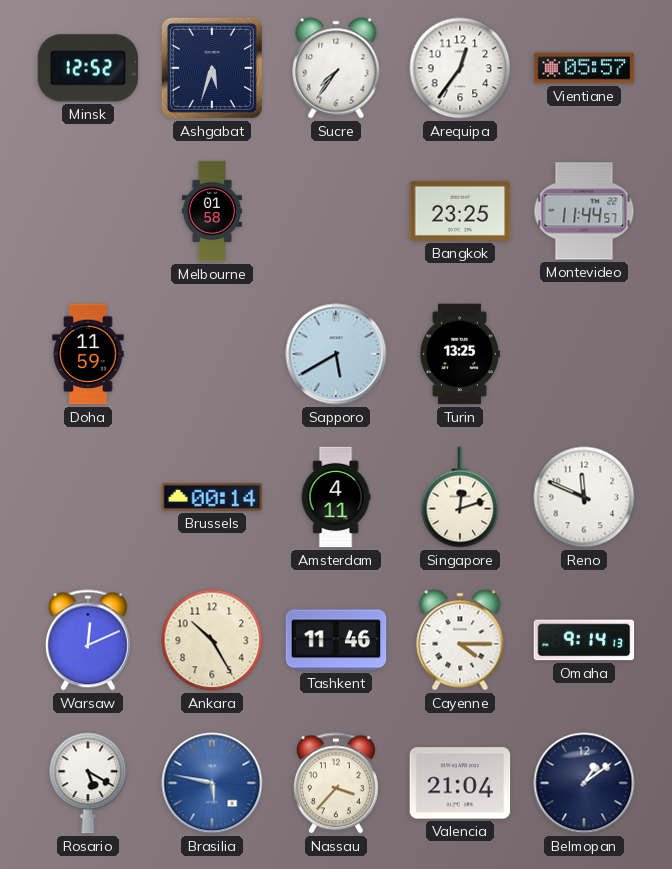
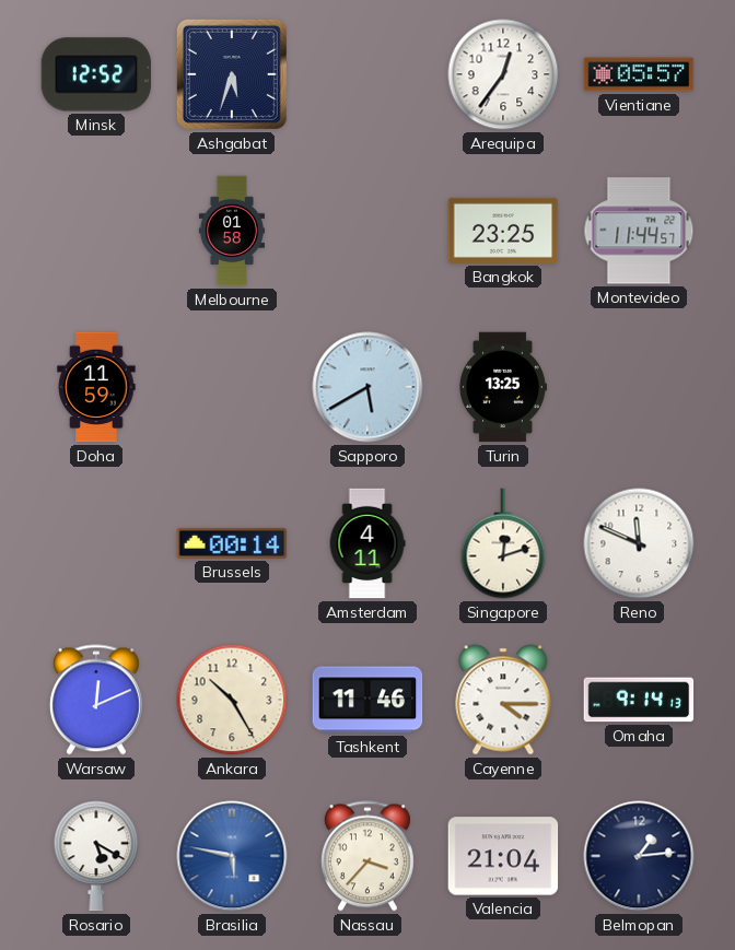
Sucre: 7:36 -> none (336, 68)
Belmopan: 1:09 -> 1:14 (639, 856)
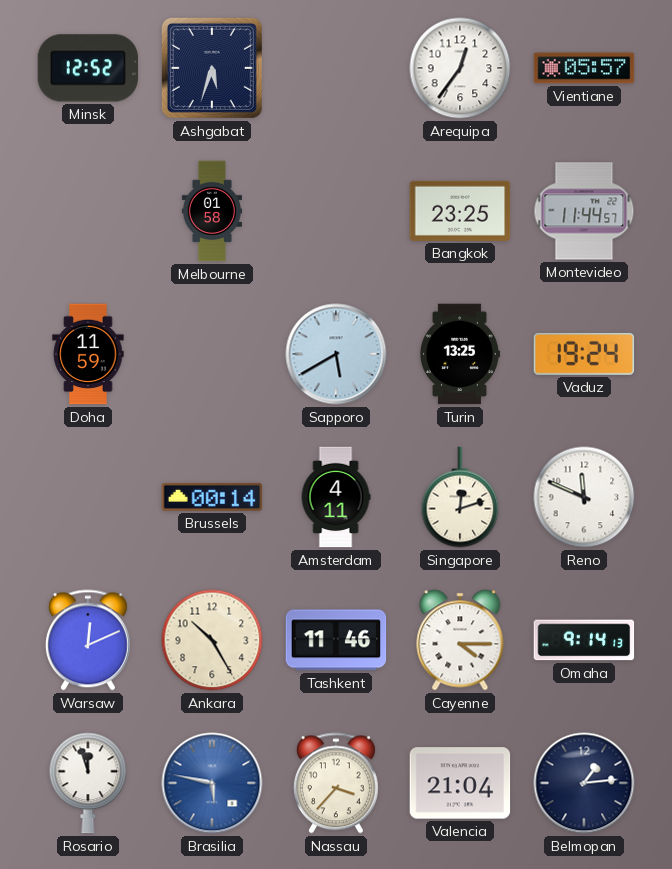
Vaduz: none -> 19:24 (584, 354)
Rosario: 5:20 -> 11:57 (88, 783)
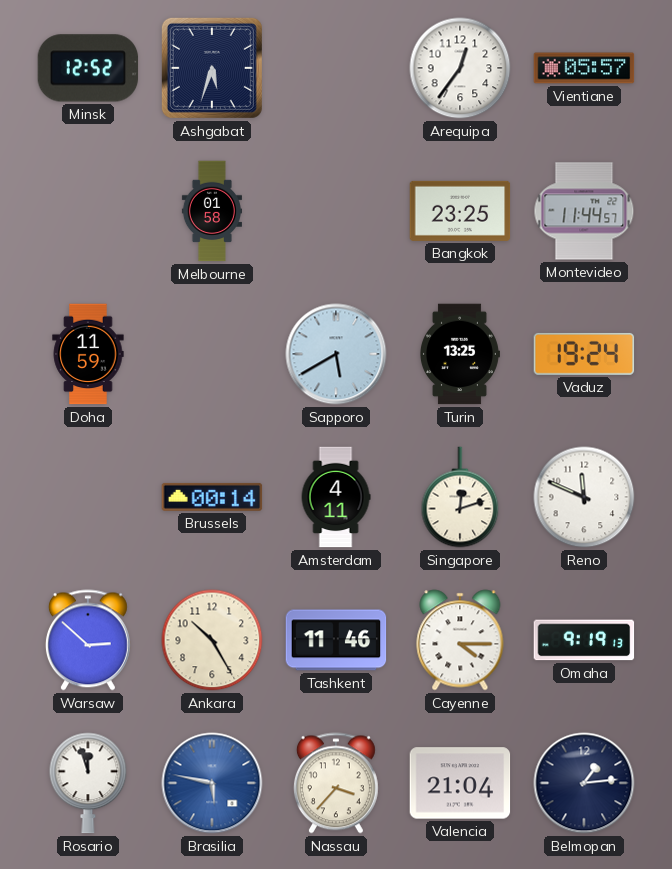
Warsaw: 12:11 -> 2:52 (88, 640)
Omaha: 9:14 -> 9:19 (584, 640)
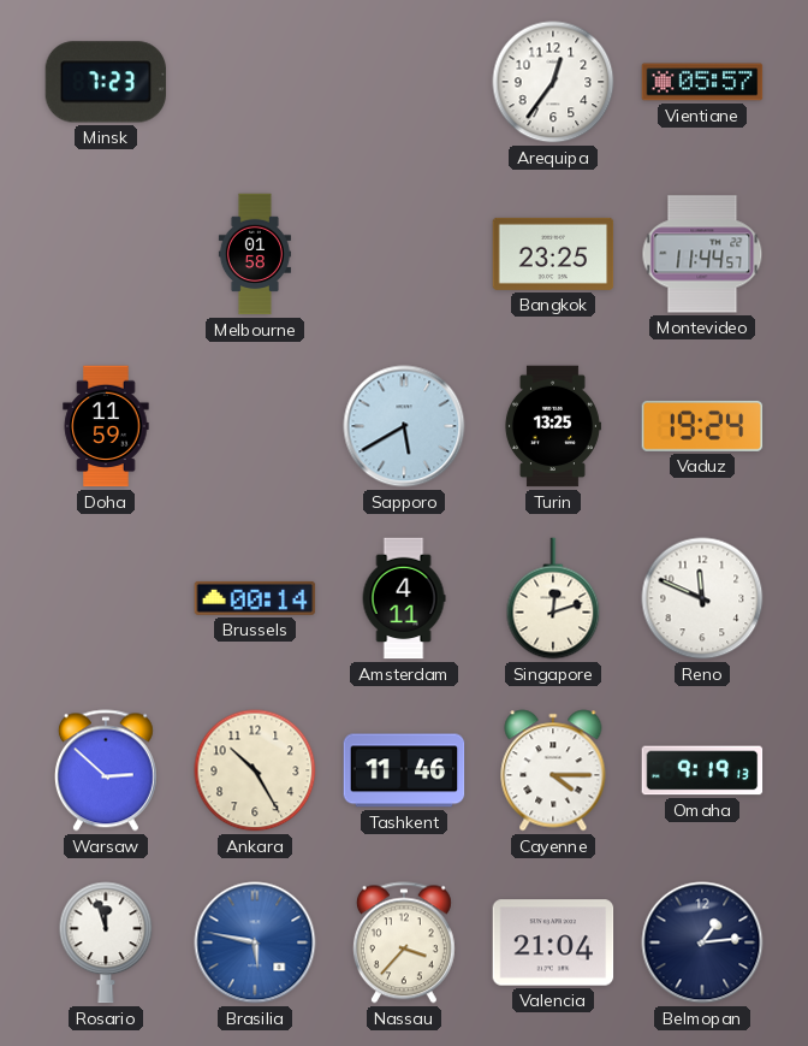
Minsk: 12:52 -> 7:23 (106, 82)
Ashgabat: 5:33 -> none (212, 68)
